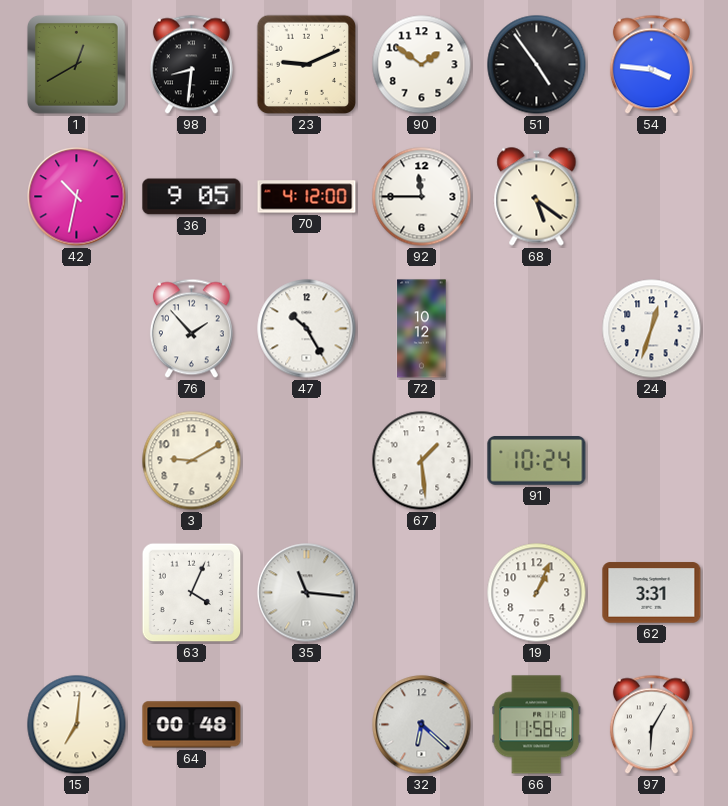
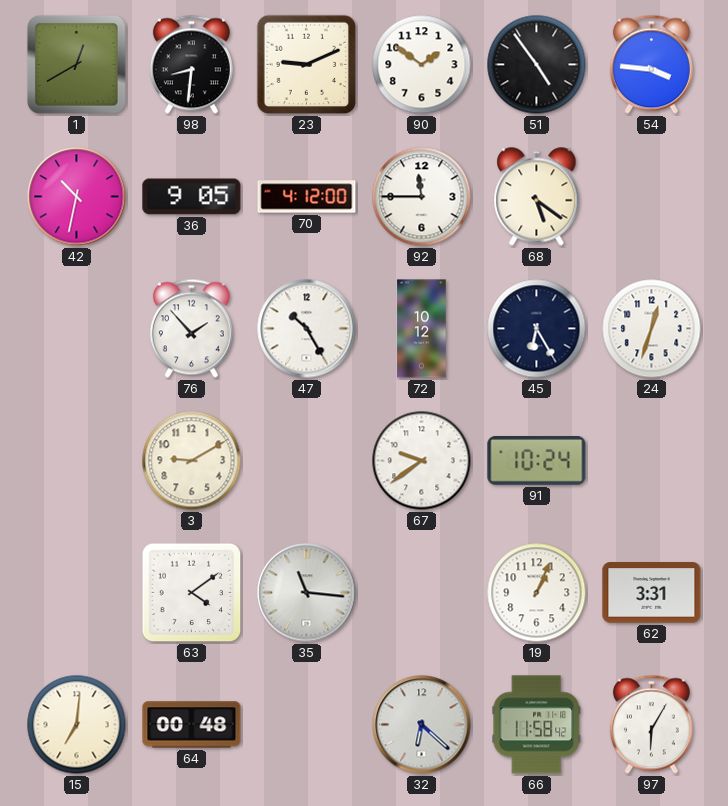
45: none -> 6:25 (537, 329)
67: 1:29 -> 9:39 (422, 461)
63: 4:04 -> 4:09 (192, 593)
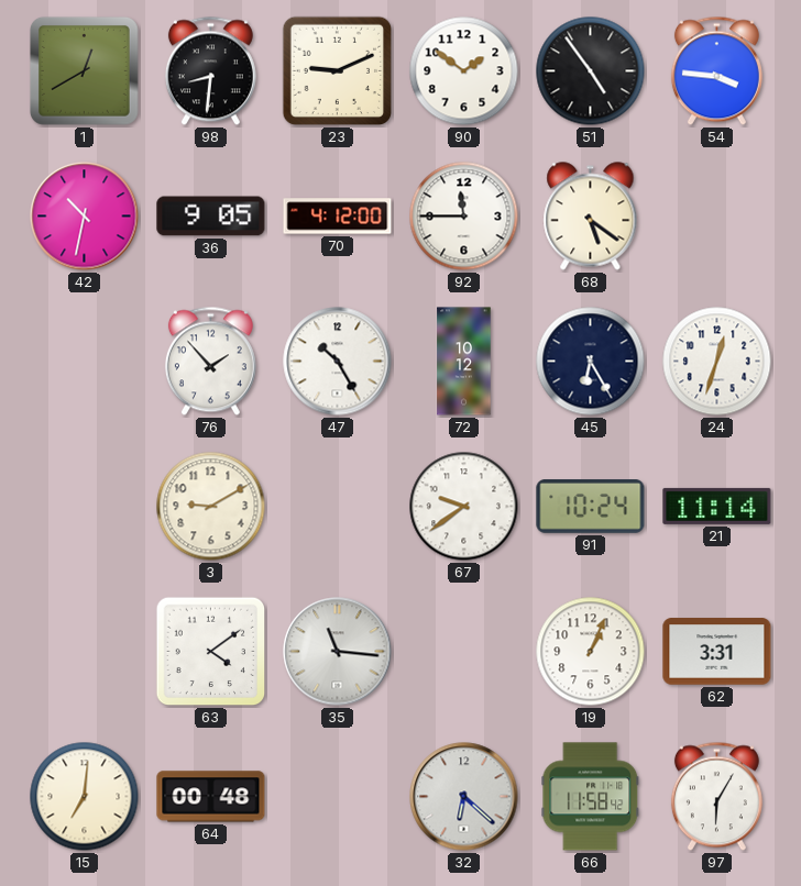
21: none -> 11:14 (717, 506)
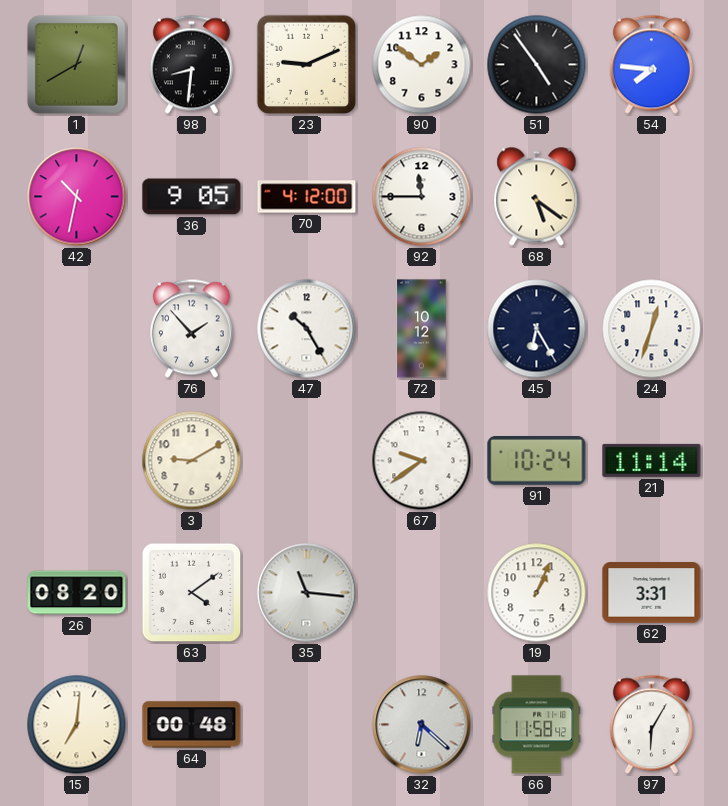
54: 3:46 -> 7:46 (651, 65)
26: none -> 08:20 (77, 593)
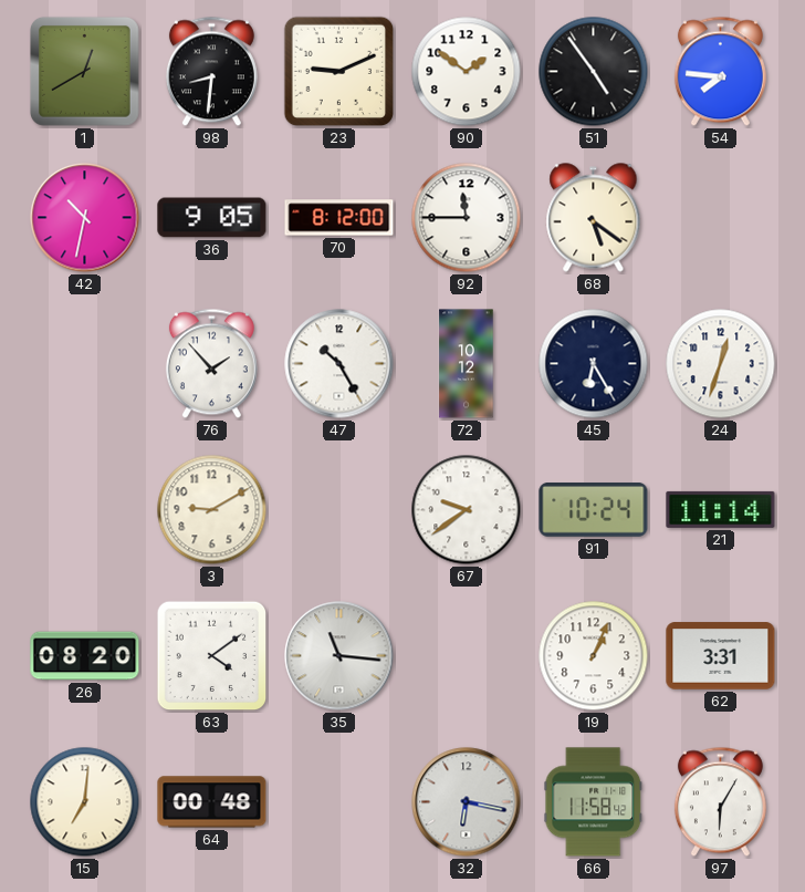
70: 4:12 -> 8:12 (339, 218)
32: 6:22 -> 6:17 (467, 802)
